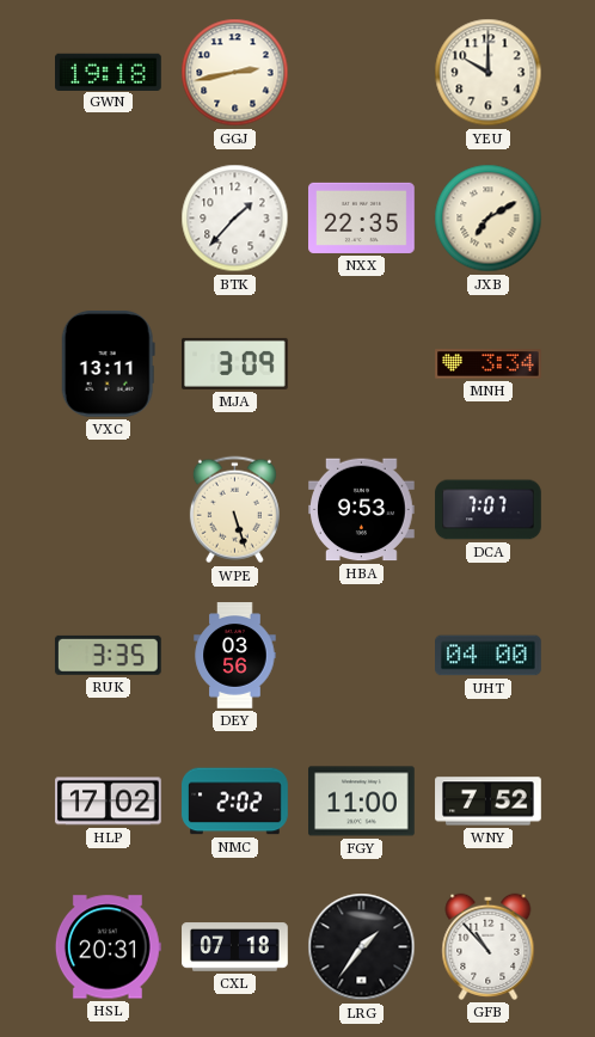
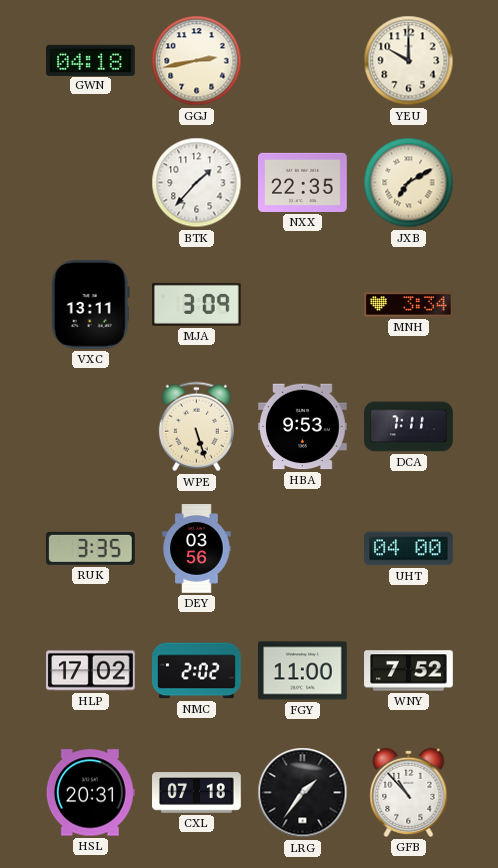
GWN: 19:18 -> 04:18 (91, 60)
DCA: 7:07 -> 7:11 (409, 427)
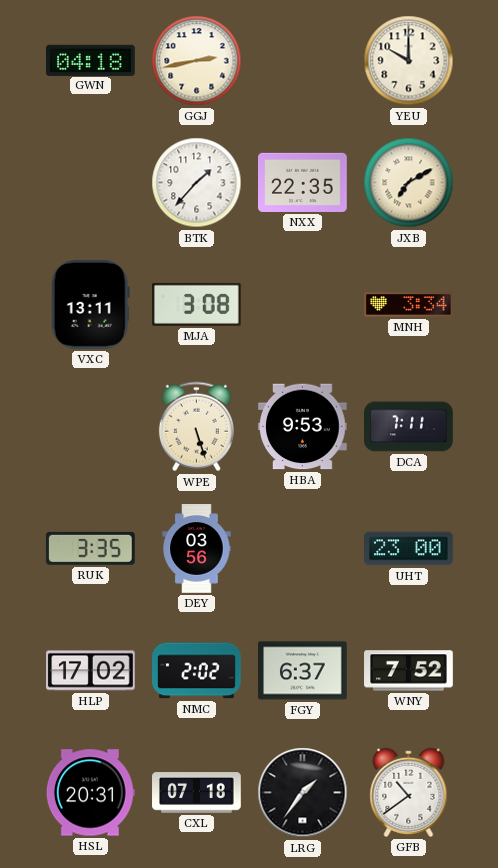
MJA: 3:09 -> 3:08 (197, 304)
UHT: 04:00 -> 23:00 (409, 549)
FGY: 11:00 -> 6:37 (303, 671)
GFB: 10:53 -> 10:39 (409, 792)
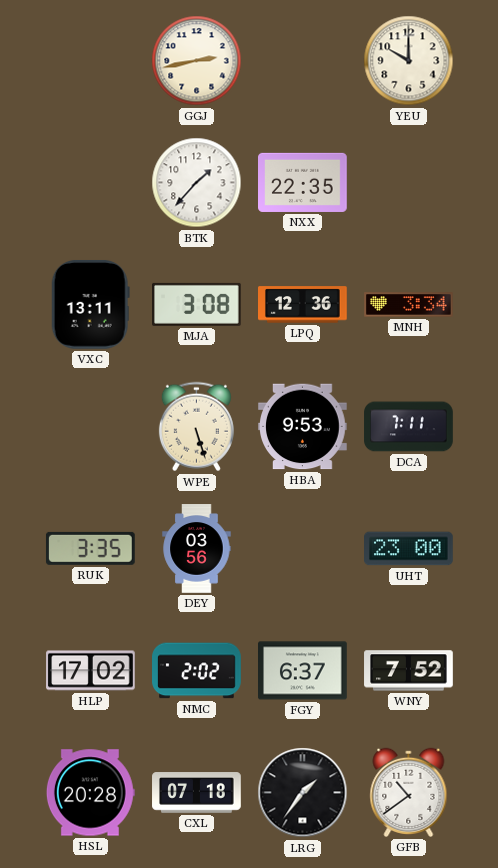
GWN: 04:18 -> none (91, 60)
JXB: 7:10 -> none (409, 183)
LPQ: none -> 12:36 (303, 305)
HSL: 20:31 -> 20:28 (90, 793)
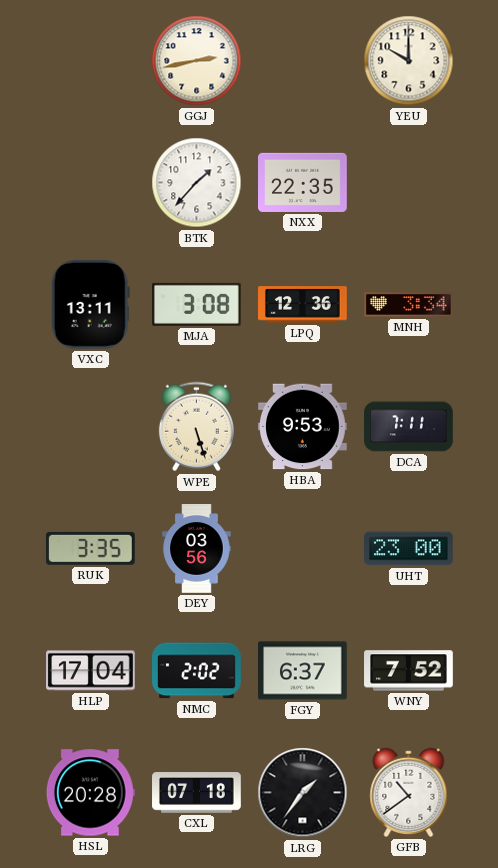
HLP: 17:02 -> 17:04 (91, 671)
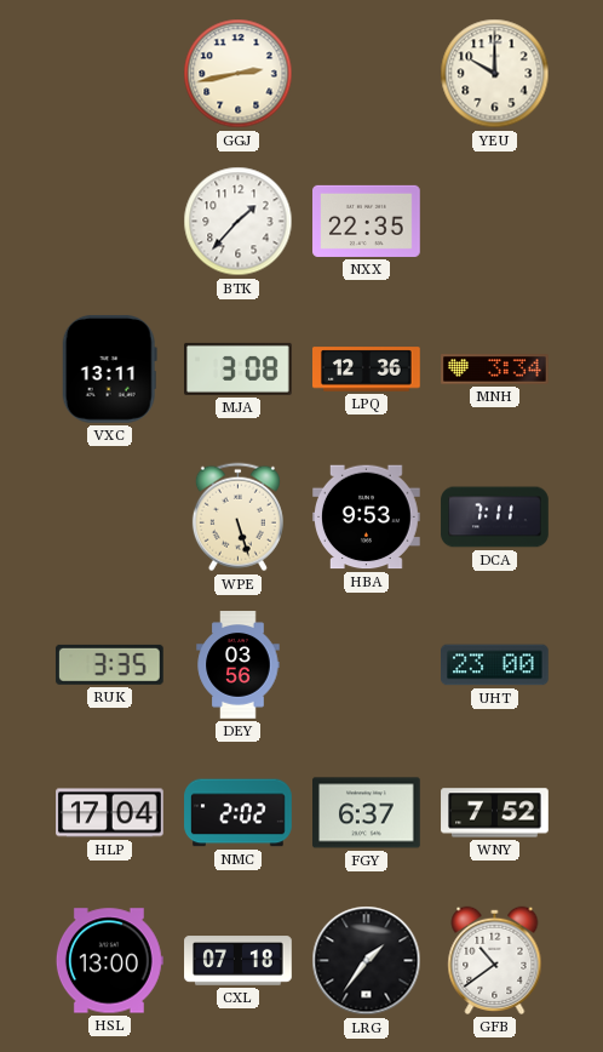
HSL: 20:28 -> 13:00 (109, 961)
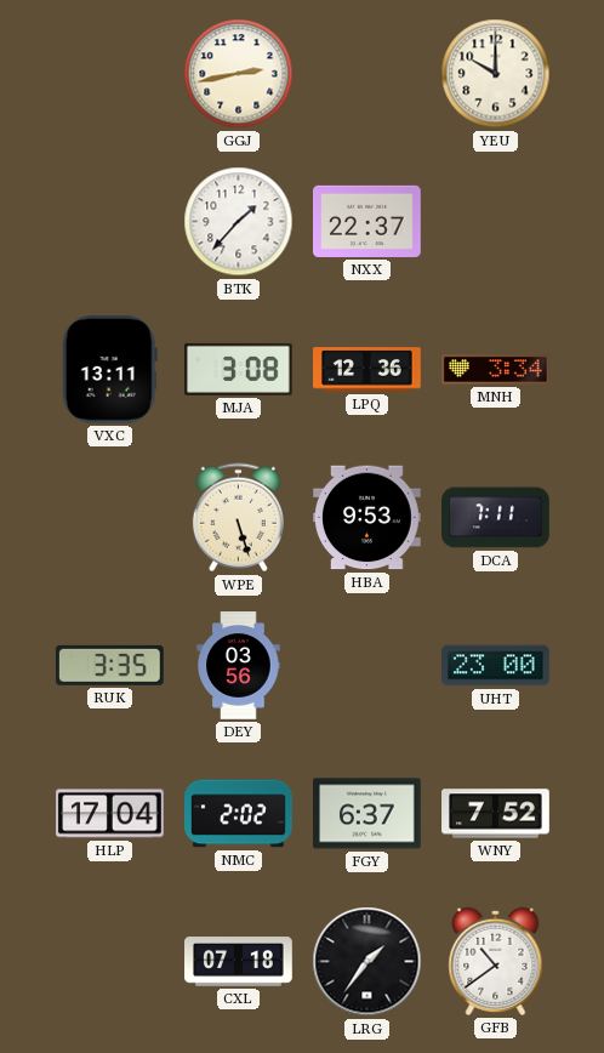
NXX: 22:35 -> 22:37 (367, 221)
HSL: 13:00 -> none (109, 961)
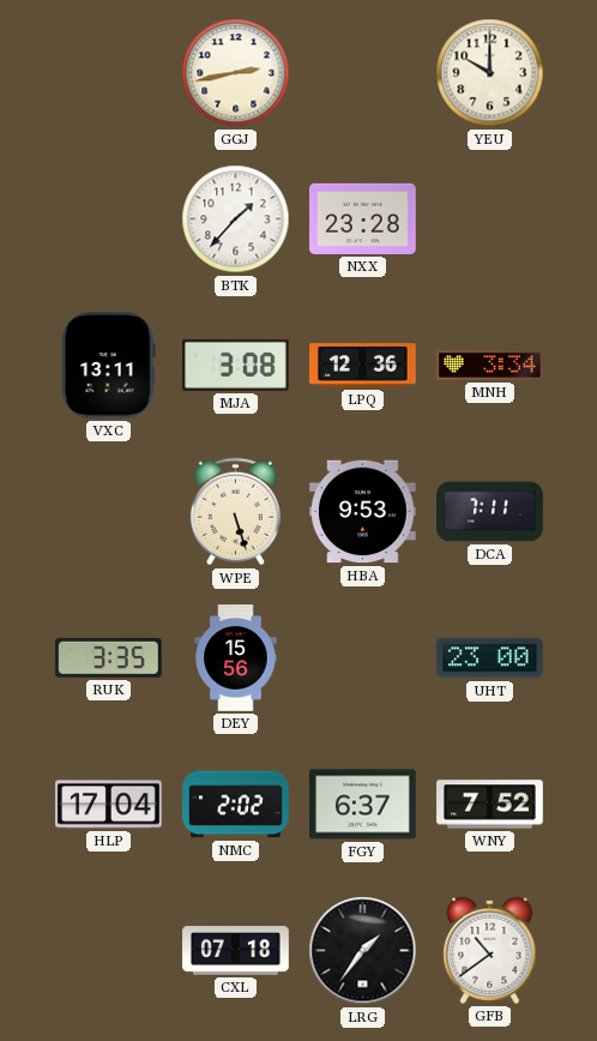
NXX: 22:37 -> 23:28 (363, 218)
DEY: 03:56 -> 15:56 (236, 658)
